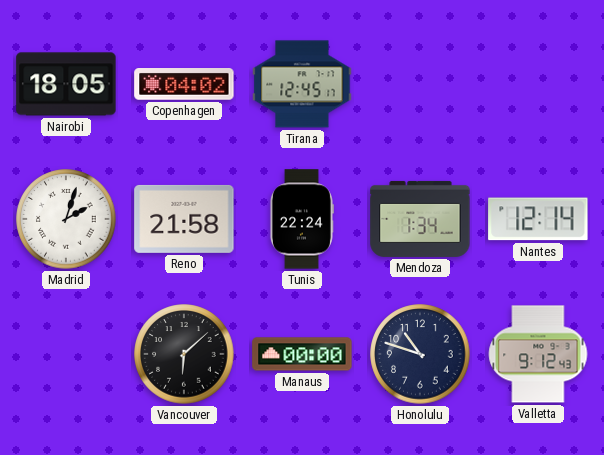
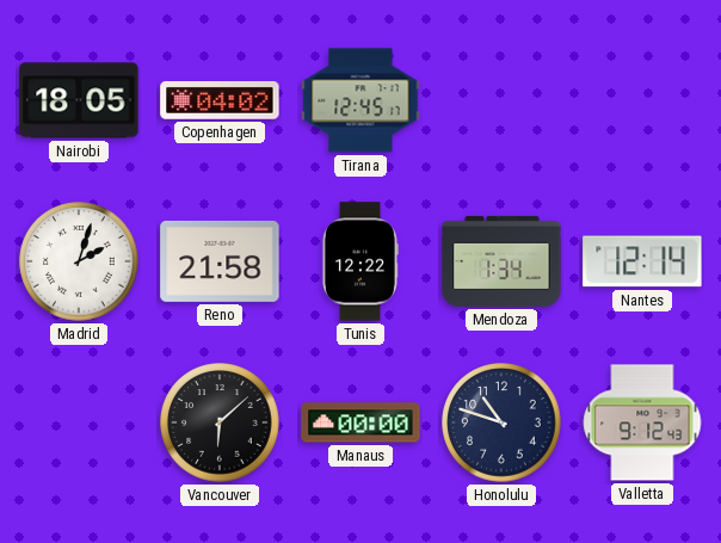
Tunis: 22:24 -> 12:22 (359, 261)
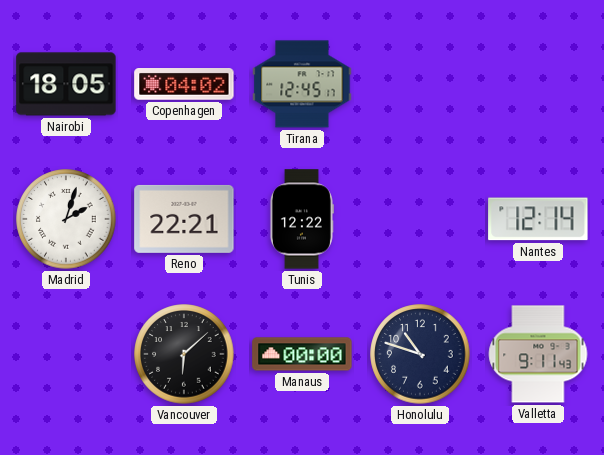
Reno: 21:58 -> 22:21 (184, 219)
Mendoza: 1:34 -> none (501, 261)
Valletta: 9:12 -> 9:11 (538, 354)
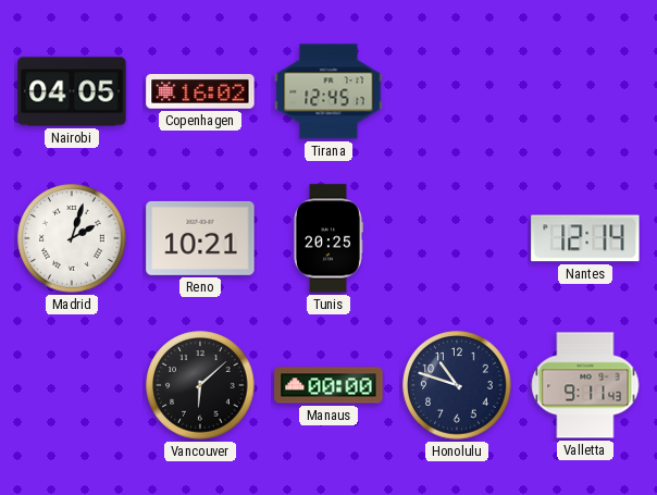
Nairobi: 18:05 -> 04:05 (72, 91)
Copenhagen: 04:02 -> 16:02 (200, 91)
Reno: 22:21 -> 10:21 (200, 238)
Tunis: 12:22 -> 20:25 (327, 238)
